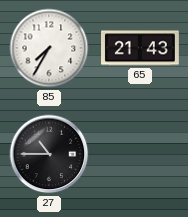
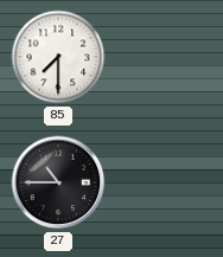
85: 7:35 -> 7:30 (58, 57)
65: 21:43 -> none (141, 48)
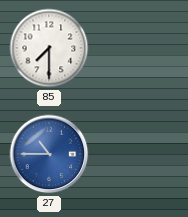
27 dial: black -> blue (49, 154)
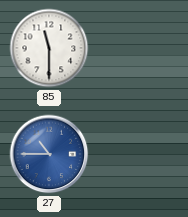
85: 7:30 -> 11:30 (49, 48)
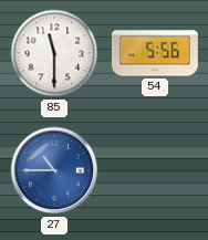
54: none -> 5:56 (155, 53)
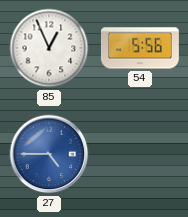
85: 11:30 -> 12:56 (49, 48)
27: 10:45 -> 4:45 (49, 154)
